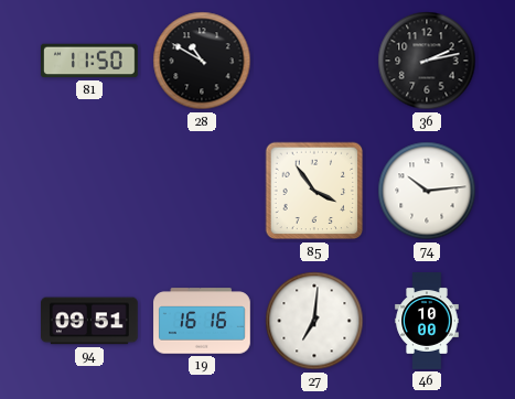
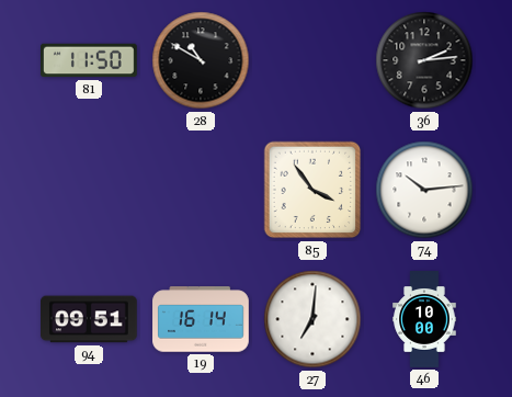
36: 2:13 -> 2:14 (424, 60)
19: 16:16 -> 16:14 (201, 319)
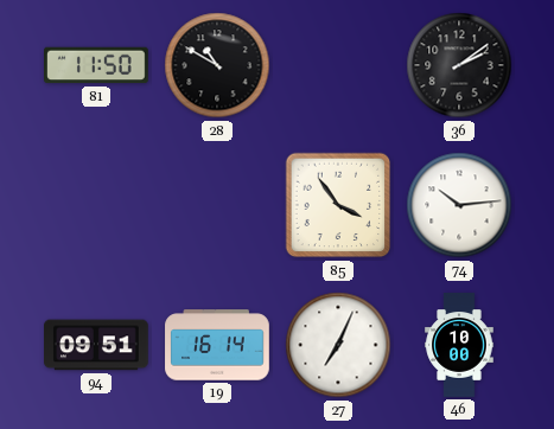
36: 2:14 -> 2:09 (459, 65)
27: 7:01 -> 7:04 (338, 345)
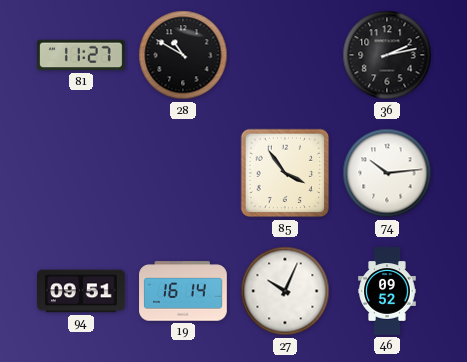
81: 11:50 -> 11:27 (81, 55)
36: 2:09 -> 2:13 (387, 55)
27: 7:04 -> 10:04 (285, 291)
46: 10:00 -> 09:52 (387, 291)
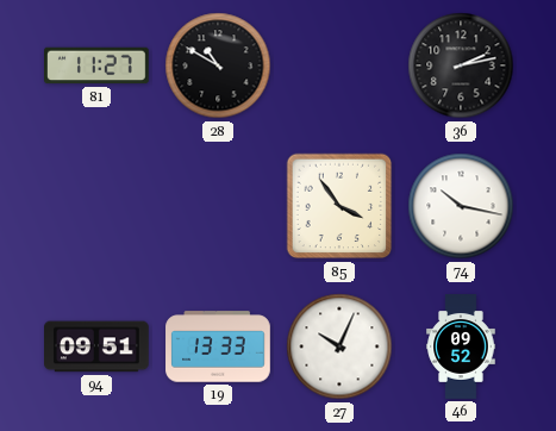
74: 10:14 -> 10:17 (461, 206)
19: 16:14 -> 13:33 (218, 346)
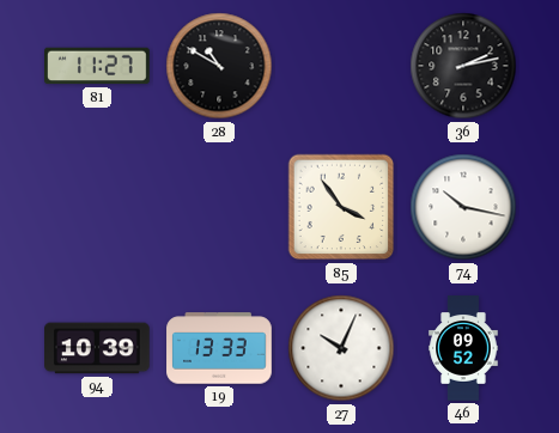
94: 09:51 -> 10:39 (98, 348)
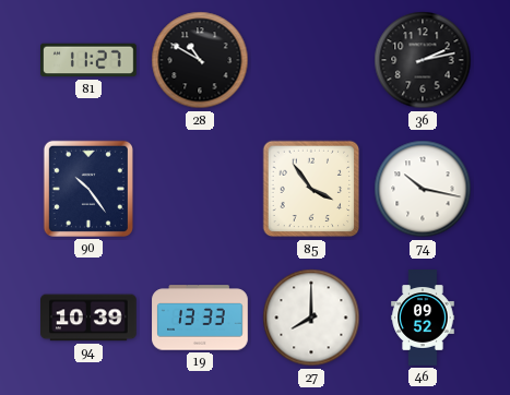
90: none -> 10:24 (88, 189)
27: 10:04 -> 8:00 (311, 318)
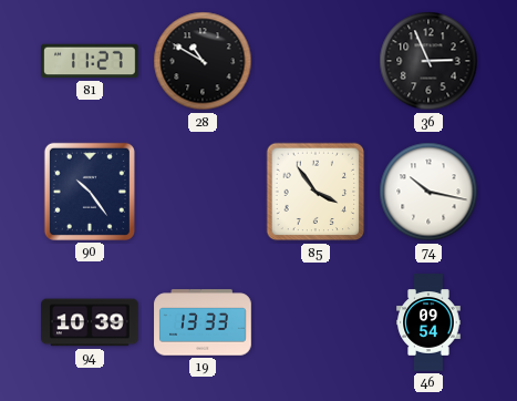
36: 2:13 -> 2:56 (428, 61)
27: 8:00 -> none (311, 318)
46: 09:52 -> 09:54 (428, 322)
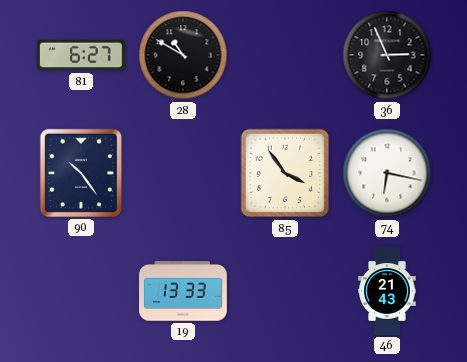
81: 11:27 -> 6:27 (81, 55)
74: 10:17 -> 6:17 (387, 173)
94: 10:39 -> none (91, 322)
46: 09:54 -> 21:43 (387, 291)
